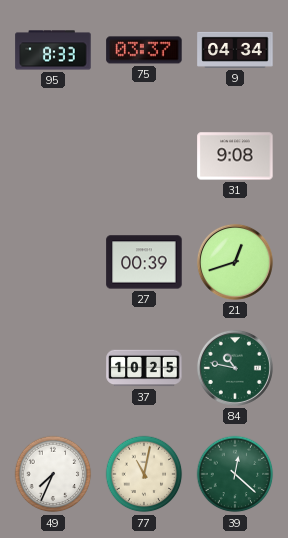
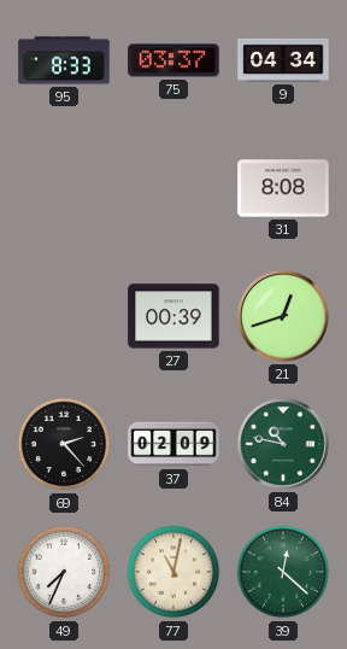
31: 9:08 -> 8:08 (283, 188)
69: none -> 2:23 (64, 444)
37: 10:25 -> 02:09 (173, 444)
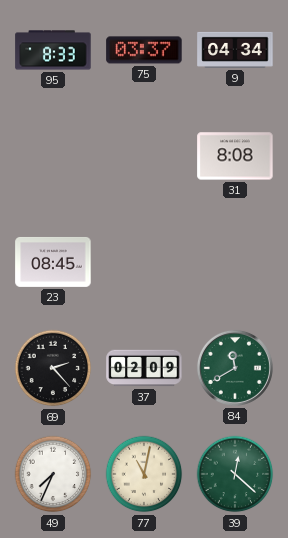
23: none -> 08:45 (53, 262)
27: 00:39 -> none (173, 316)
21: 12:42 -> none (283, 316)
84: 10:47 -> 11:40 (235, 368)
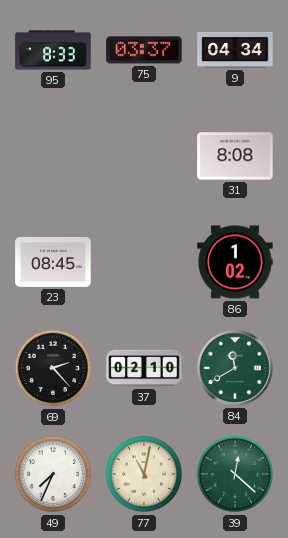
86: none -> 1:02 (235, 262)
37: 02:09 -> 02:10 (144, 368)
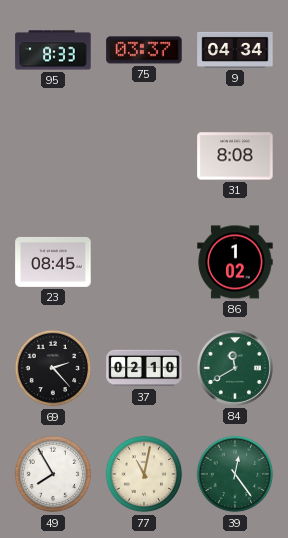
49: 7:34 -> 7:55 (53, 474)
39: 12:22 -> 12:24 (235, 474)
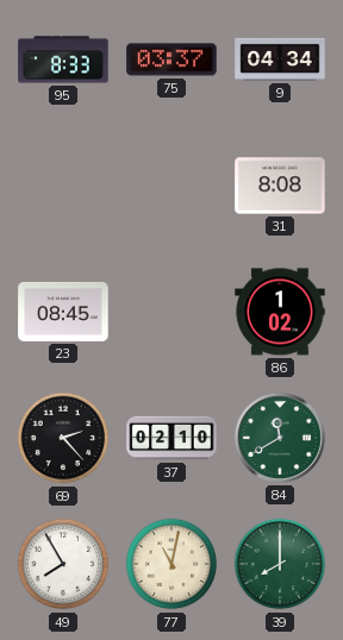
39: 12:24 -> 8:00 (280, 564)
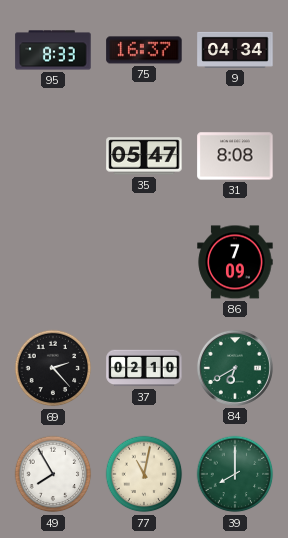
75: 03:37 -> 16:37 (144, 50)
35: none -> 05:47 (144, 156)
23: 08:45 -> none (63, 312)
86: 1:02 -> 7:09 (235, 262)
84: 11:40 -> 6:40 (235, 368)
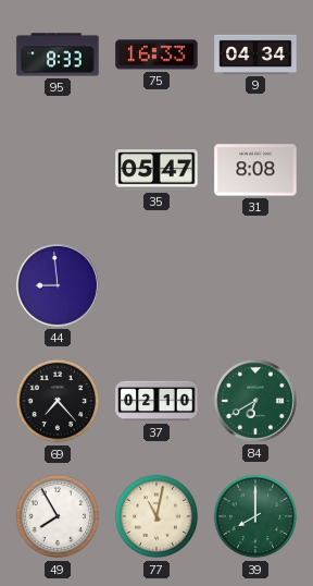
75: 16:37 -> 16:33 (156, 54)
44: none -> 8:59 (58, 285)
86: 7:09 -> none (235, 262)
69: 2:23 -> 7:23 (58, 401)
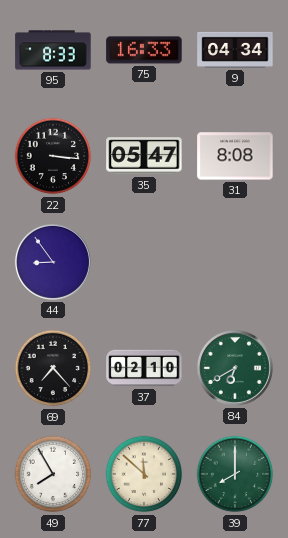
22: none -> 3:16 (53, 156)
44: 8:59 -> 8:54 (53, 262)
77: 11:02 -> 11:52 (144, 474)
